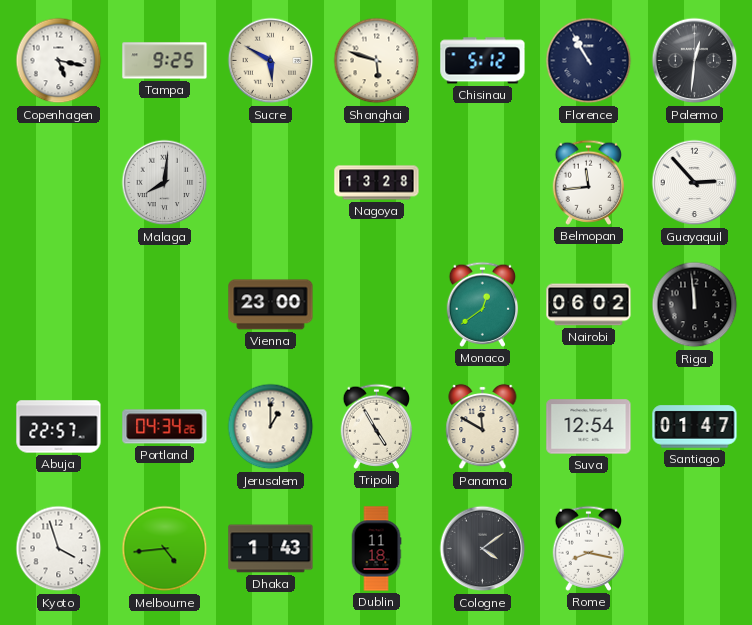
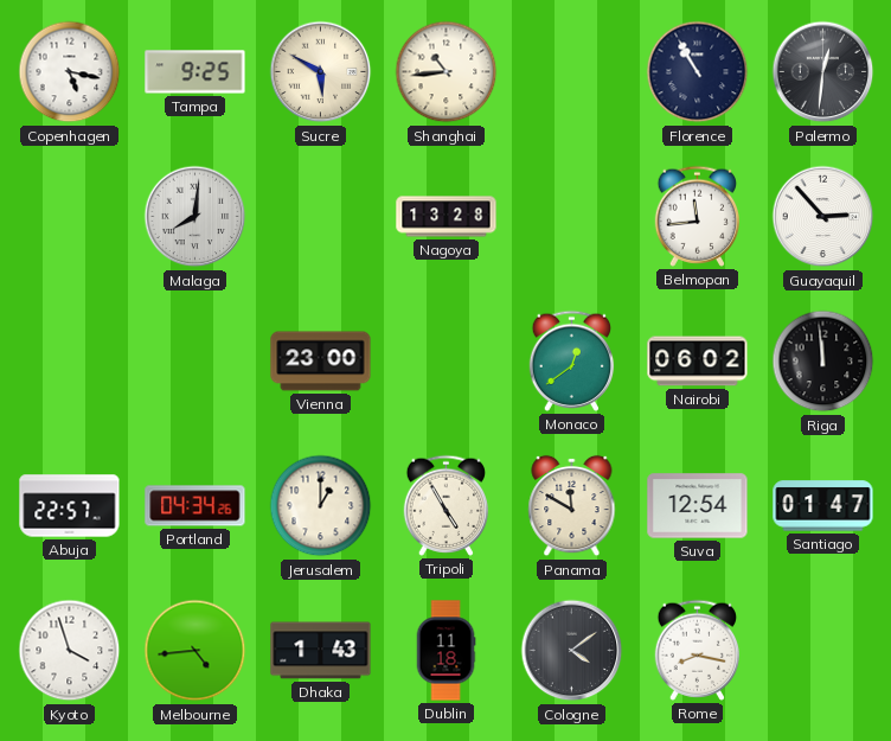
Shanghai: 5:48 -> 10:44 (447, 72)
Chisinau: 5:12 -> none (483, 61)
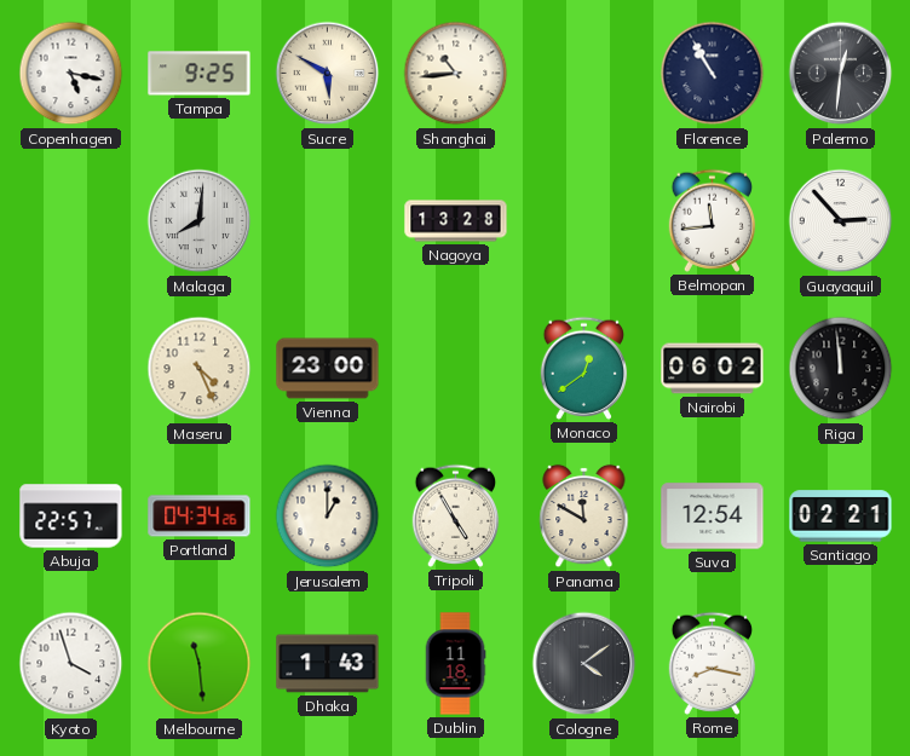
Maseru: none -> 4:26 (200, 369)
Santiago: 01:47 -> 02:21 (841, 516)
Melbourne: 4:44 -> 11:29 (200, 664)
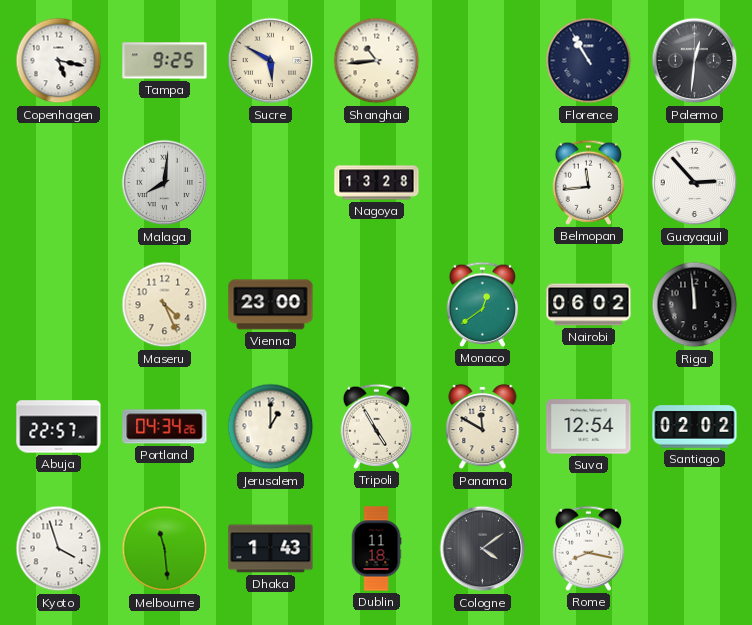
Santiago: 02:21 -> 02:02 (695, 427)
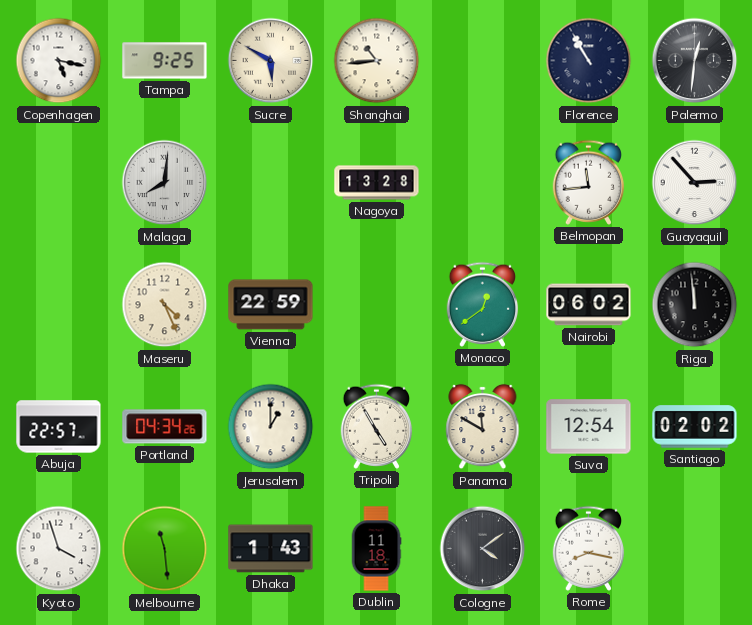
Vienna: 23:00 -> 22:59 (271, 305)
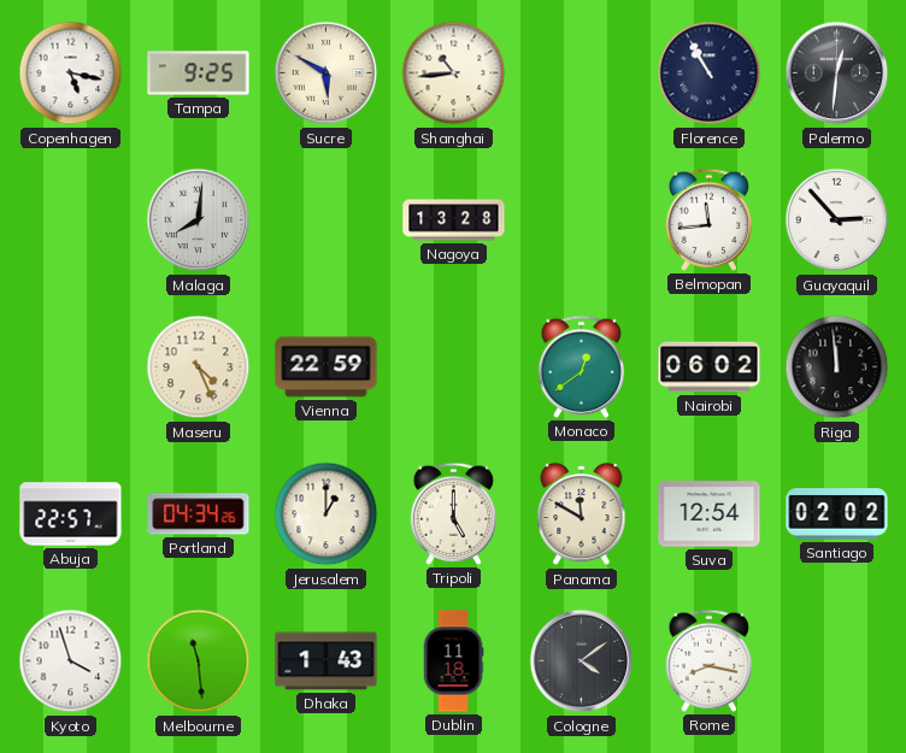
Tripoli: 4:55 -> 5:00 (454, 513)
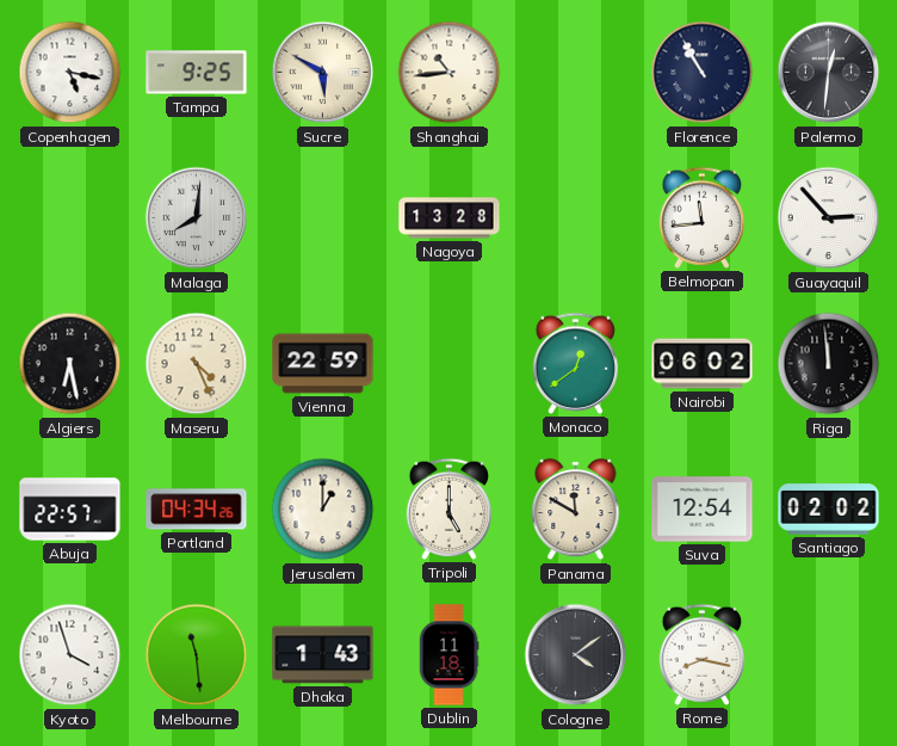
Algiers: none -> 6:28 (70, 364)
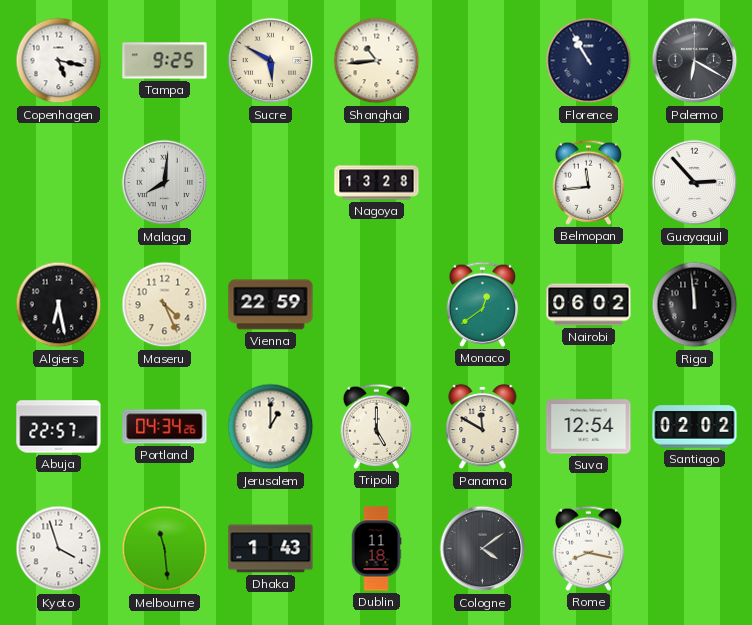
Palermo: 12:31 -> 6:20 (695, 61)
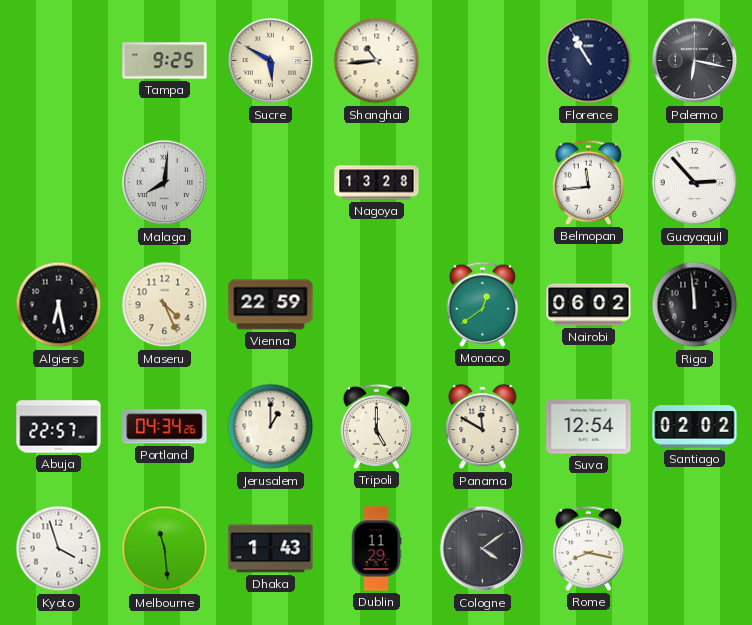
Copenhagen: 5:17 -> none (59, 61)
Palermo: 6:20 -> 6:17 (695, 61)
Dublin: 11:18 -> 11:29 (376, 549)
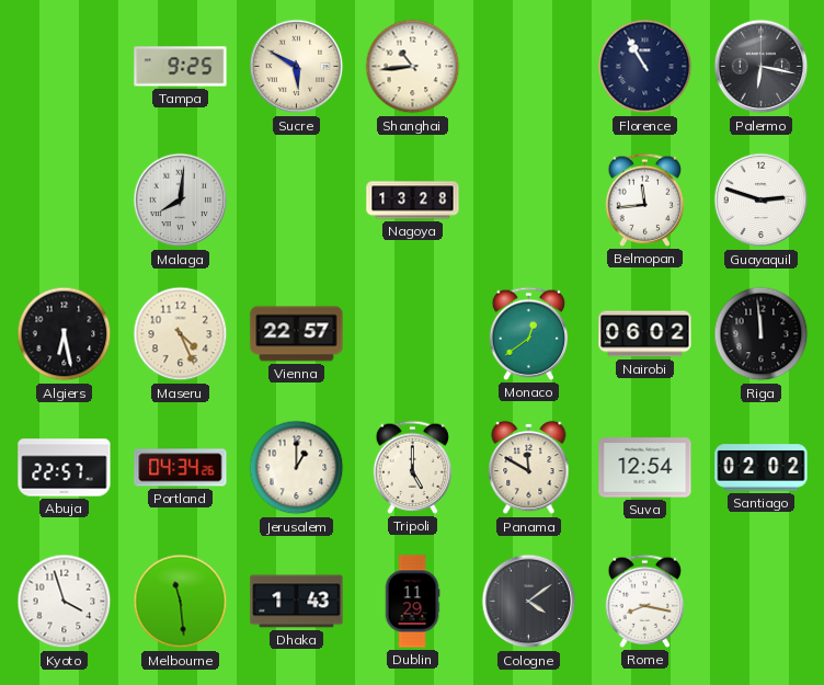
Guayaquil: 2:53 -> 2:48 (762, 201)
Vienna: 22:59 -> 22:57 (297, 334)
